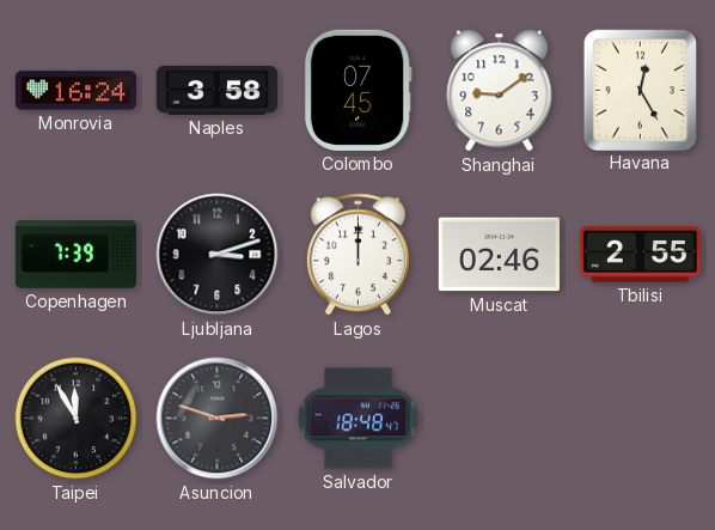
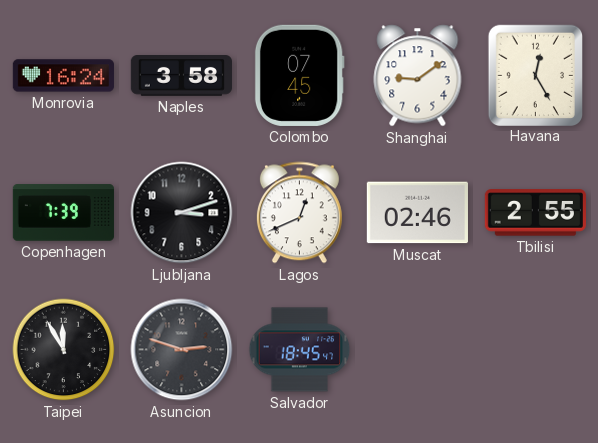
Lagos: 12:00 -> 12:41 (299, 213)
Salvador: 18:48 -> 18:45 (300, 350)
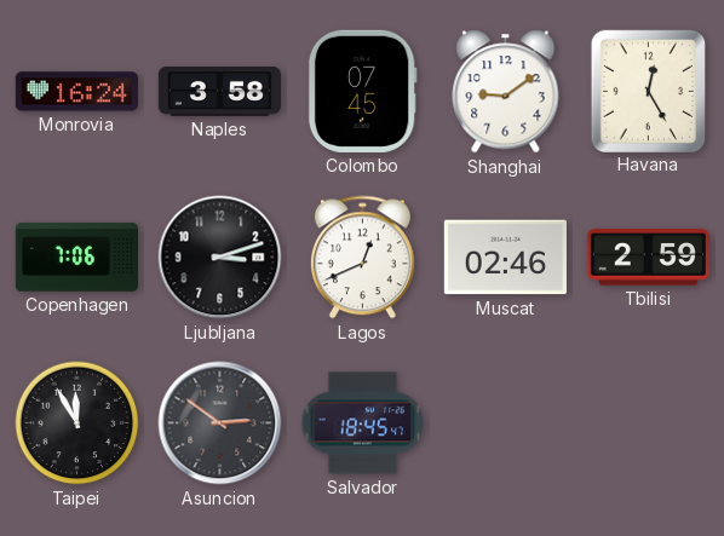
Copenhagen: 7:39 -> 7:06 (76, 258)
Tbilisi: 2:55 -> 2:59 (648, 258)
Asuncion: 2:48 -> 2:51 (220, 423)
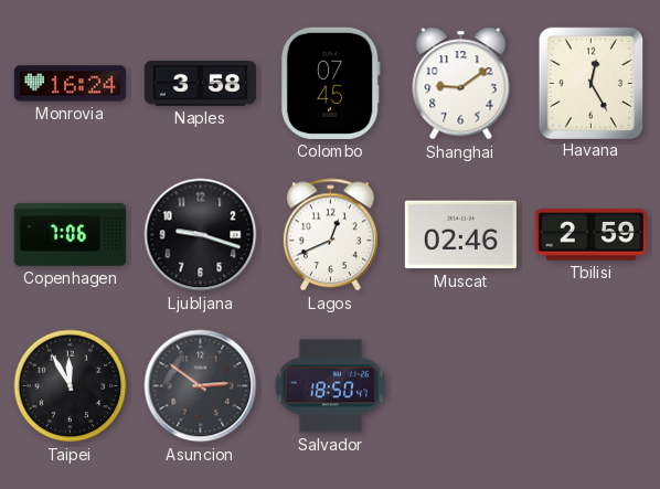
Ljubljana: 3:12 -> 9:18 (201, 235)
Salvador: 18:45 -> 18:50 (331, 386)
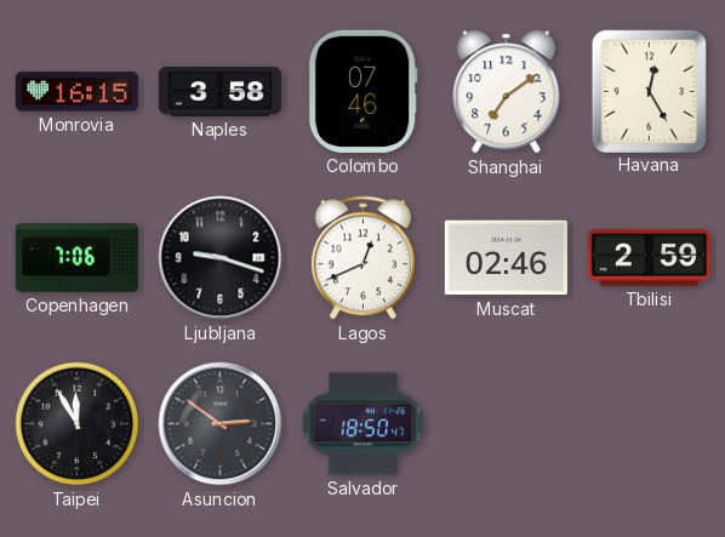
Monrovia: 16:24 -> 16:15 (76, 92)
Colombo: 07:45 -> 07:46 (362, 91)
Shanghai: 9:09 -> 7:09 (507, 92)
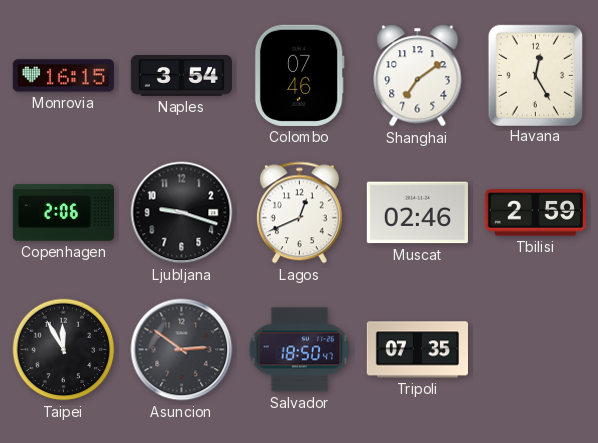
Naples: 3:58 -> 3:54 (181, 76)
Copenhagen: 7:06 -> 2:06 (63, 213)
Tripoli: none -> 07:35 (417, 350)
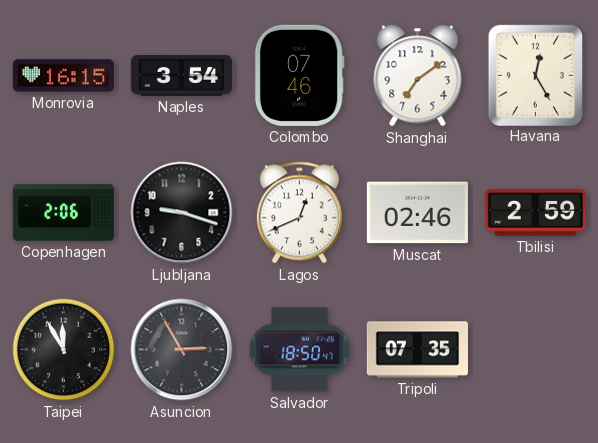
Asuncion: 2:51 -> 2:55 (182, 350)
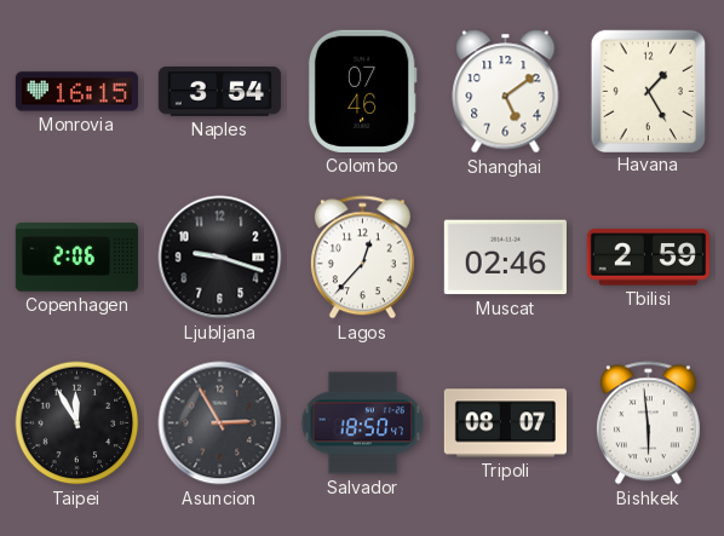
Shanghai: 7:09 -> 5:09 (506, 92)
Havana: 12:25 -> 1:25 (648, 91)
Lagos: 12:41 -> 12:37 (362, 258)
Tripoli: 07:35 -> 08:07 (505, 423)
Bishkek: none -> 5:59 (648, 423)
